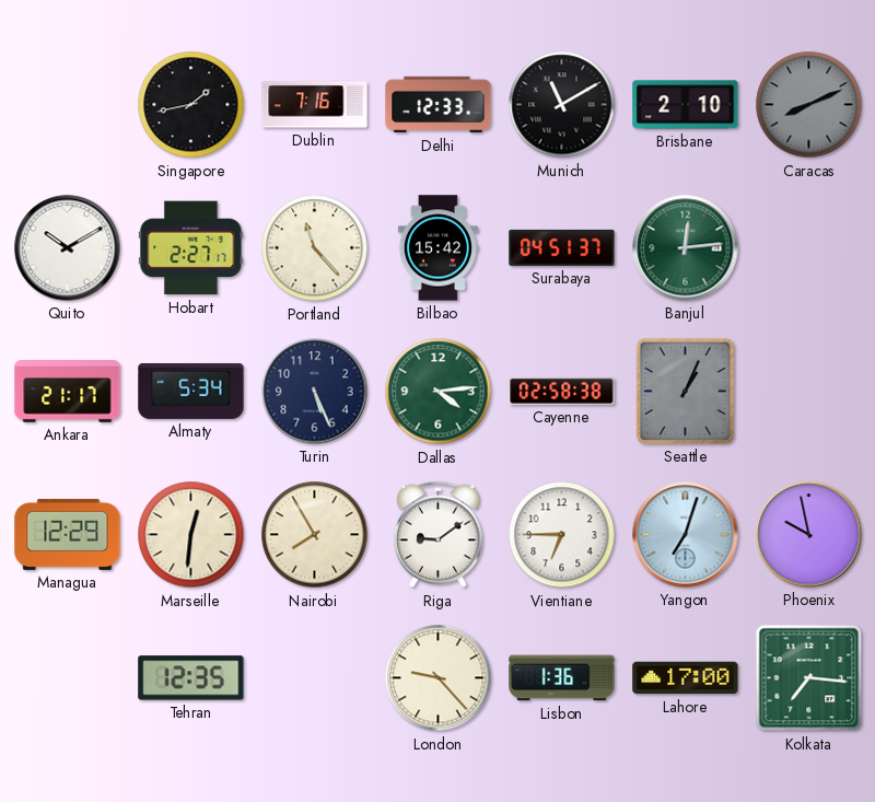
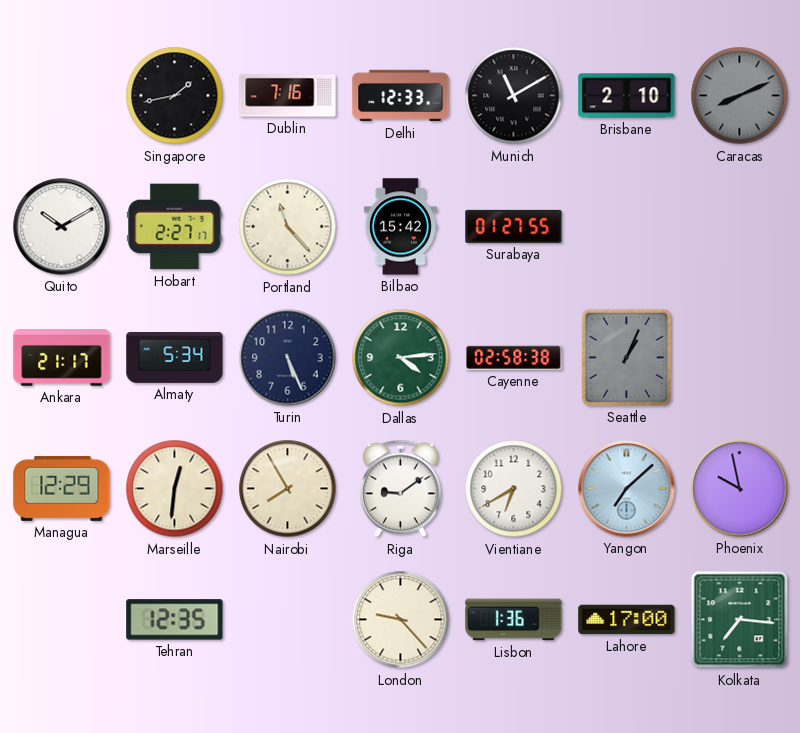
Surabaya: 04:51 -> 01:27 (514, 226)
Banjul: 12:14 -> none (686, 248)
Vientiane: 6:45 -> 6:40 (514, 489)
Yangon: 7:03 -> 7:08 (627, 489)
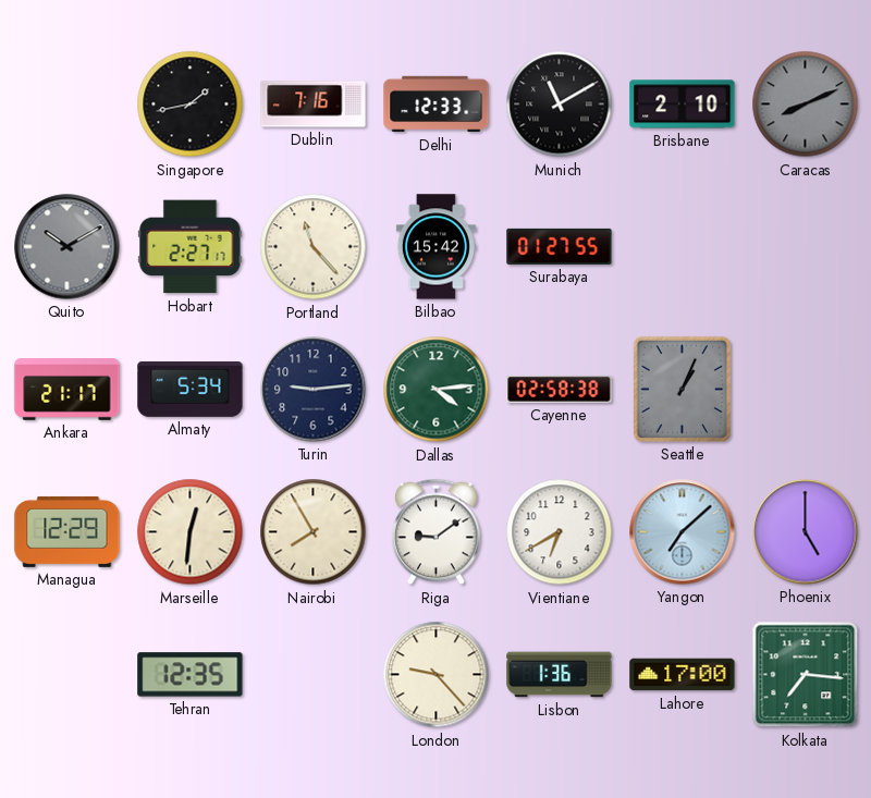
Quito dial: white -> grey (68, 247)
Turin: 5:26 -> 9:14 (314, 390)
Phoenix: 9:58 -> 5:00 (806, 532)
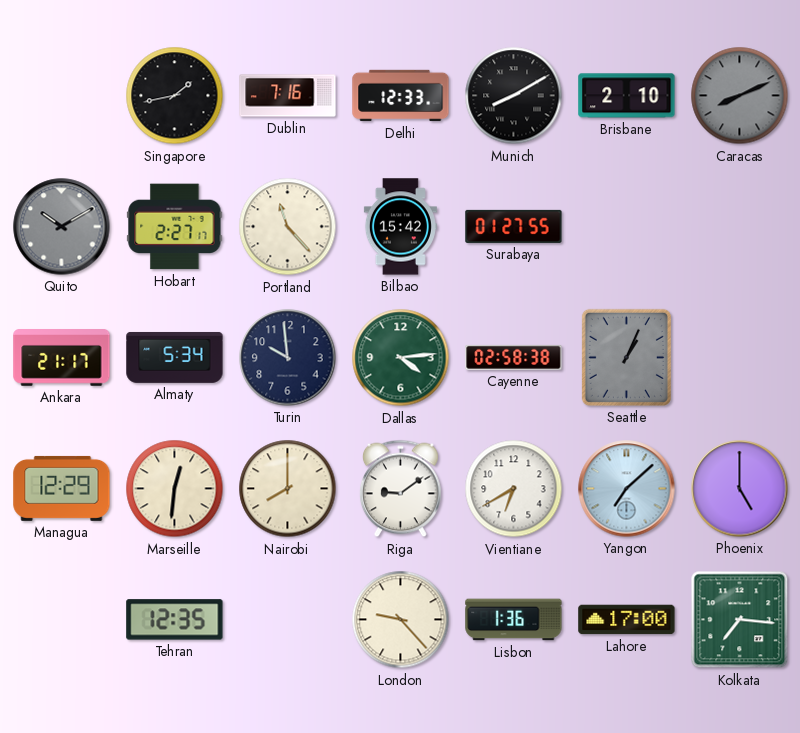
Munich: 11:10 -> 8:10 (514, 96)
Turin: 9:14 -> 9:59 (288, 358)
Nairobi: 7:55 -> 8:00 (288, 489)
